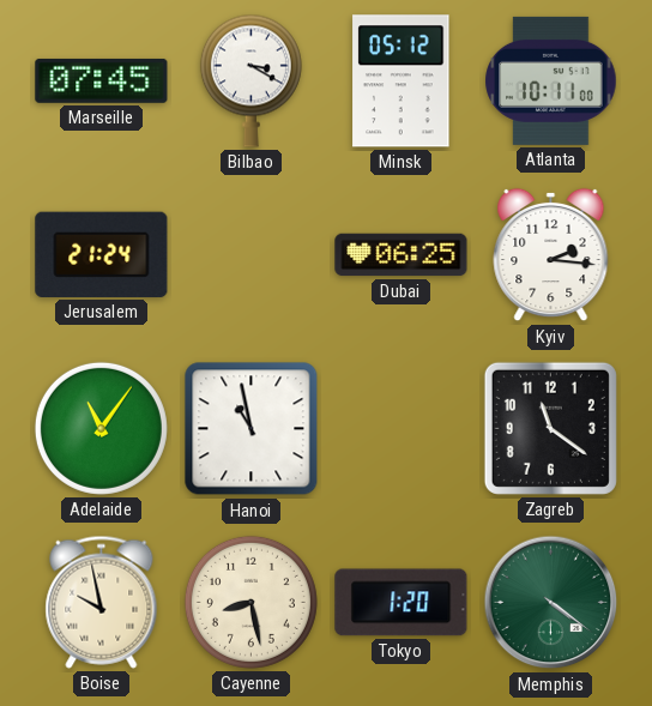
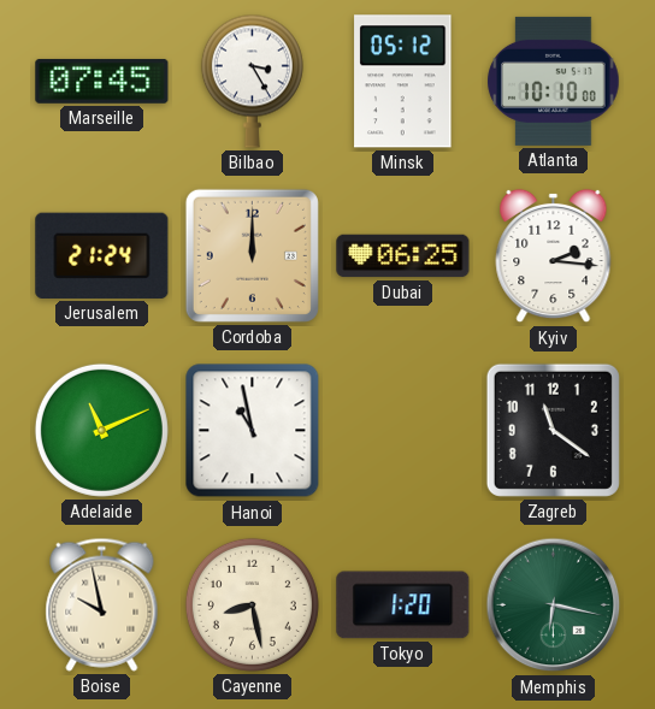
Bilbao: 3:20 -> 3:25 (252, 81)
Atlanta: 10:11 -> 10:10 (554, 81)
Cordoba: none -> 12:00 (252, 255)
Adelaide: 11:06 -> 11:11 (101, 430)
Memphis: 4:21 -> 6:17 (554, 605)
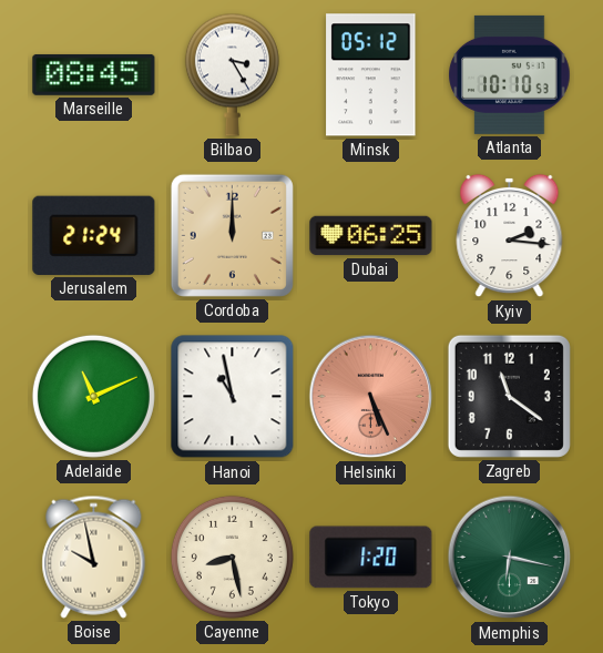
Marseille: 07:45 -> 08:45 (94, 74)
Atlanta: 10:10:00 -> 10:10:53 (510, 74)
Helsinki: none -> 5:26 (371, 397)
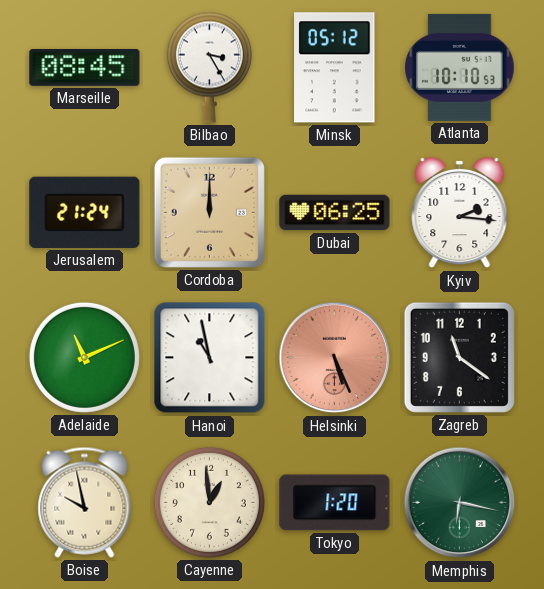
Cayenne: 8:28 -> 12:59 (209, 502)
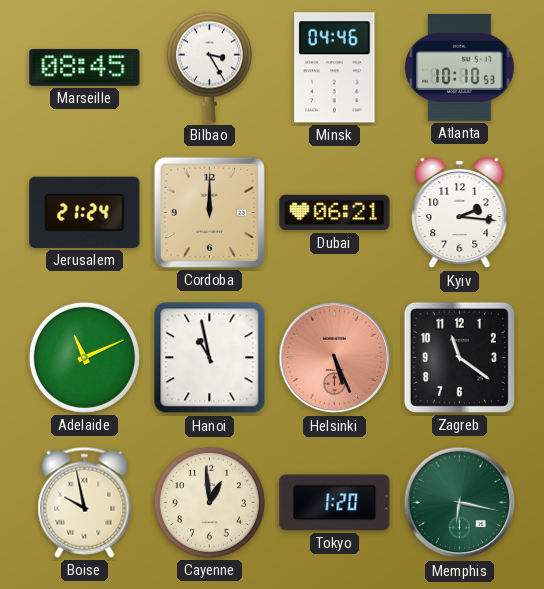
Minsk: 05:12 -> 04:46 (335, 68)
Dubai: 06:25 -> 06:21 (335, 213)
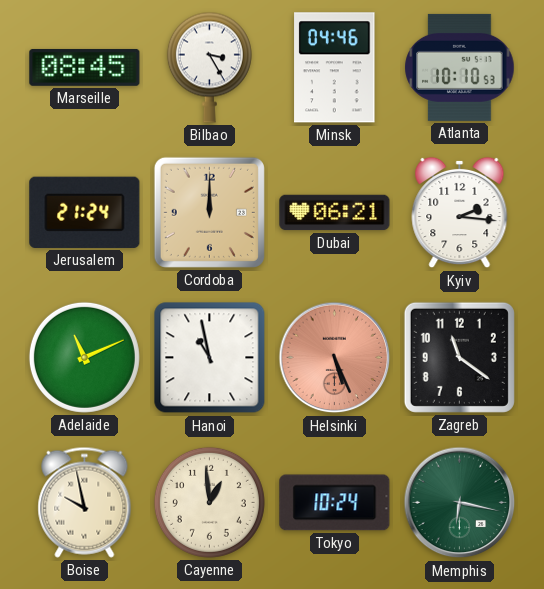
Tokyo: 1:20 -> 10:24 (335, 503)
